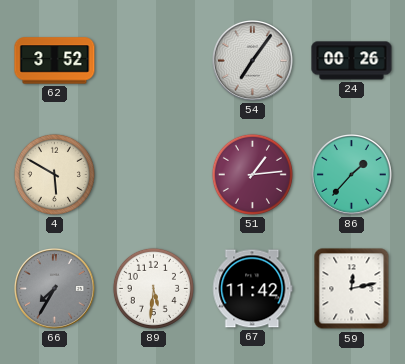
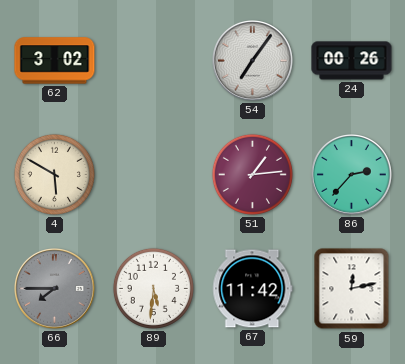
62: 3:52 -> 3:02 (55, 61)
86: 1:37 -> 2:37 (352, 175)
66: 7:35 -> 7:45 (55, 289)
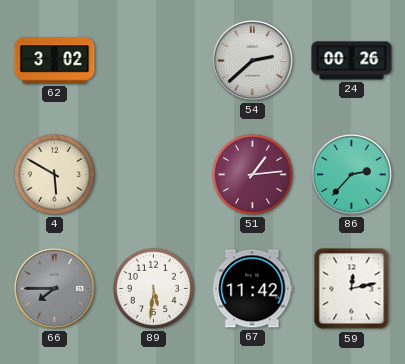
54: 7:06 -> 2:38 (253, 61)
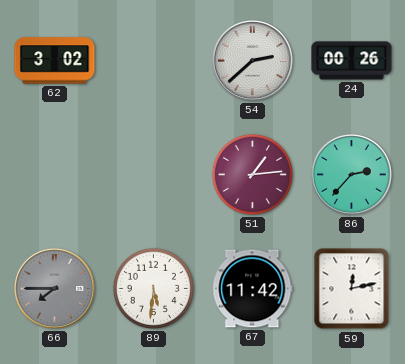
4: 5:50 -> none (54, 174)
